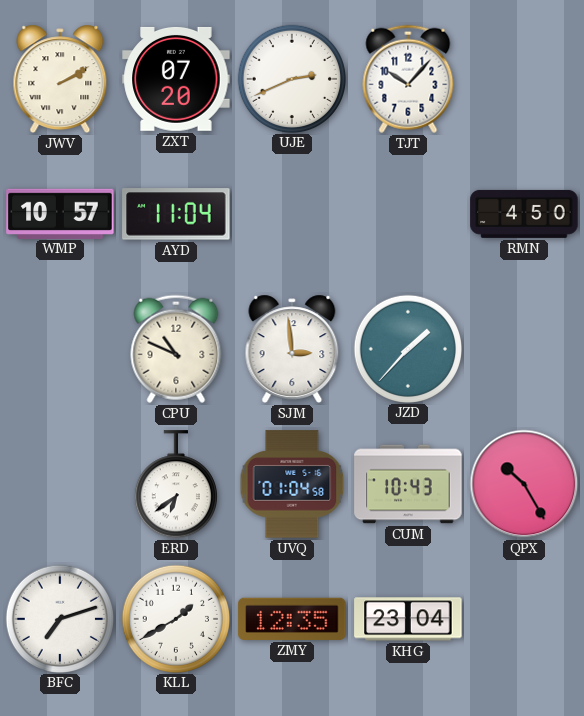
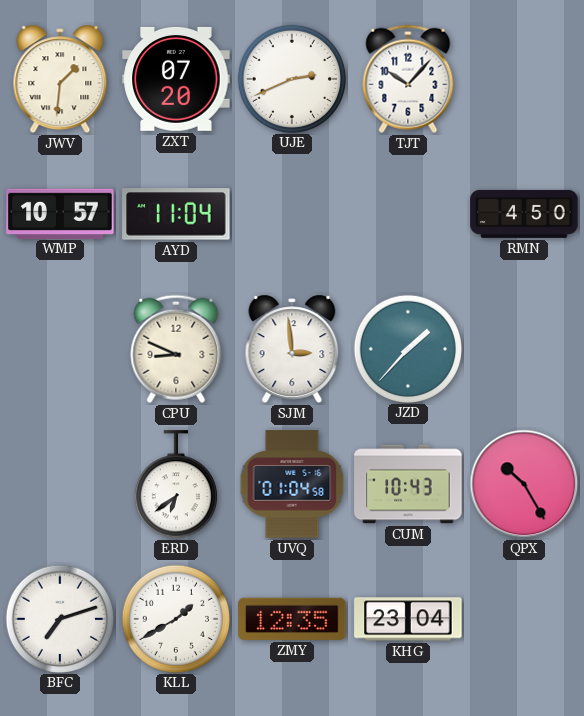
JWV: 2:10 -> 1:31 (60, 79)
CPU: 10:49 -> 8:49 (176, 349)
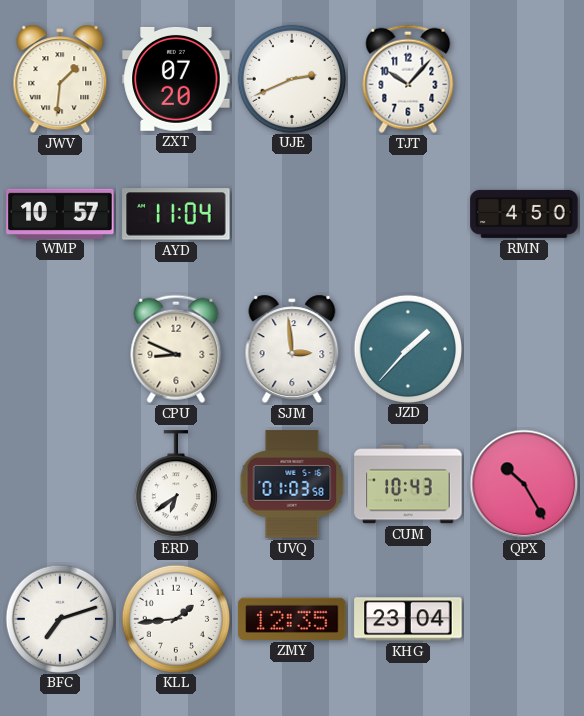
UVQ: 01:04 -> 01:03 (292, 484)
KLL: 1:40 -> 1:44 (175, 618)
